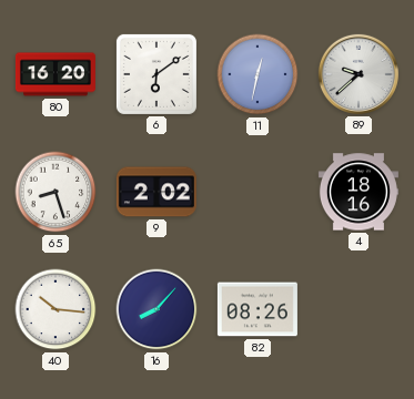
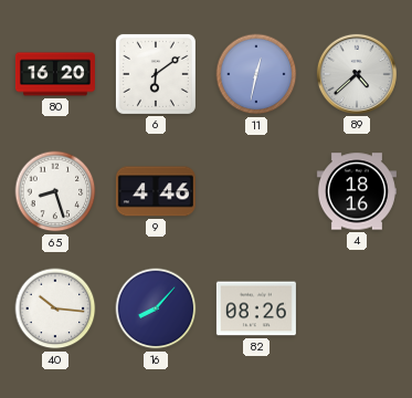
89: 9:38 -> 4:38 (357, 74)
9: 2:02 -> 4:46 (156, 191)
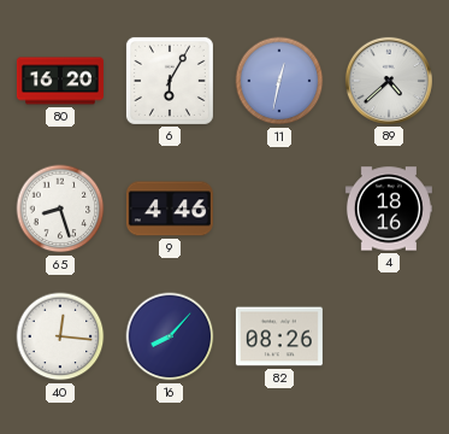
6: 6:09 -> 6:05 (170, 81)
40: 10:16 -> 12:16 (60, 336)
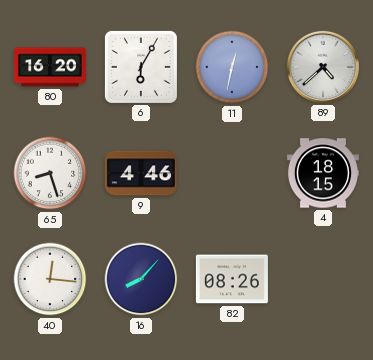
4: 18:16 -> 18:15 (323, 173)
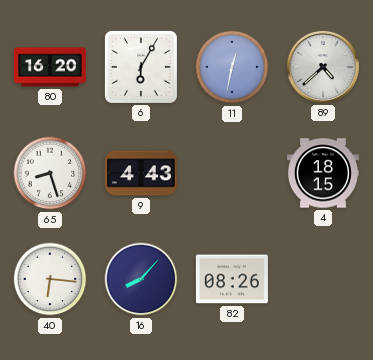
9: 4:46 -> 4:43 (141, 173)
40: 12:16 -> 6:16 (50, 279)
